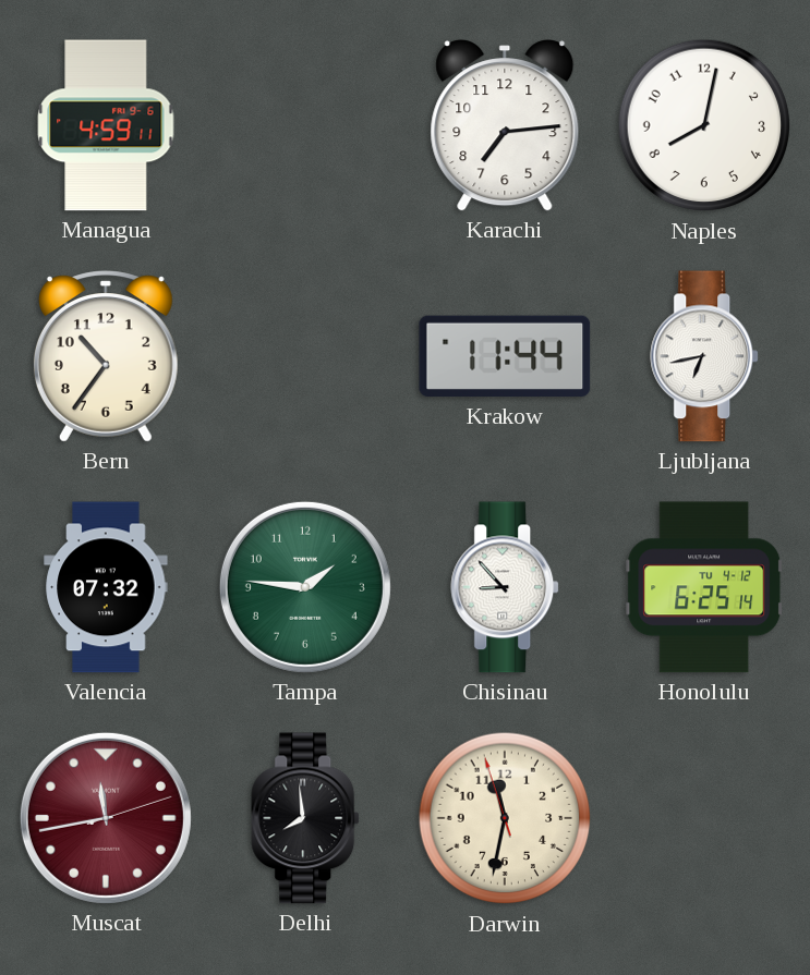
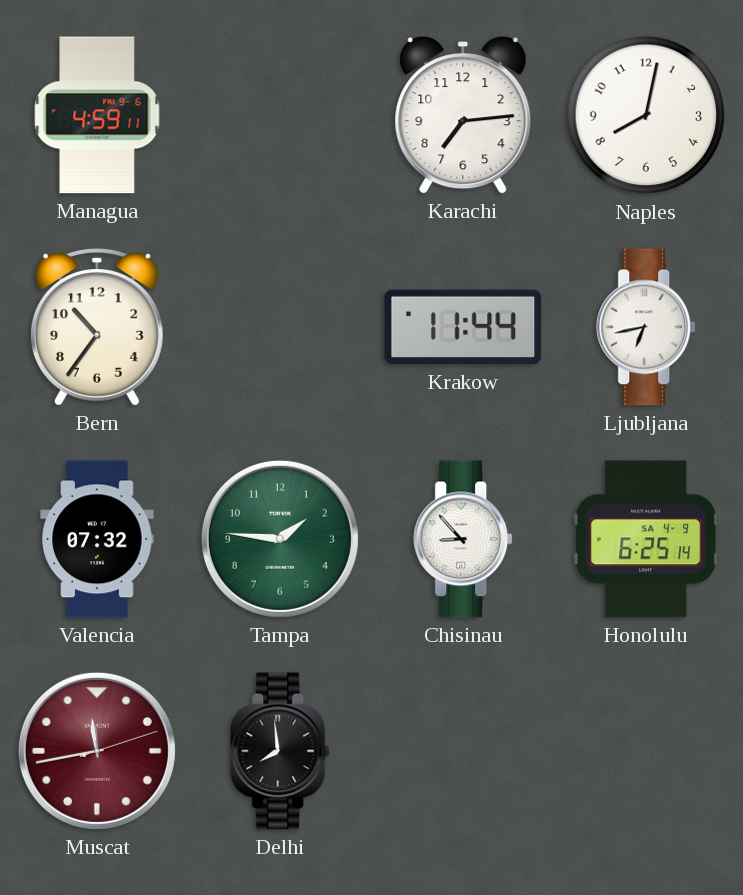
Honolulu date: TU 4-12 -> SA 4-9 (646, 539)
Darwin: 11:31 -> none (505, 818)
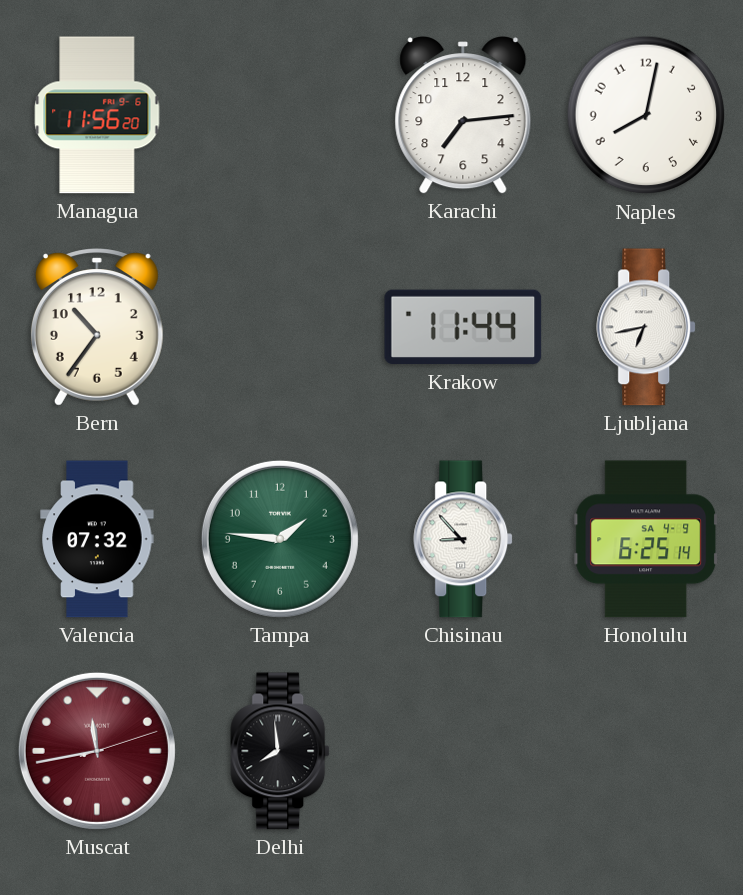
Managua: 4:59 -> 11:56 (97, 115)
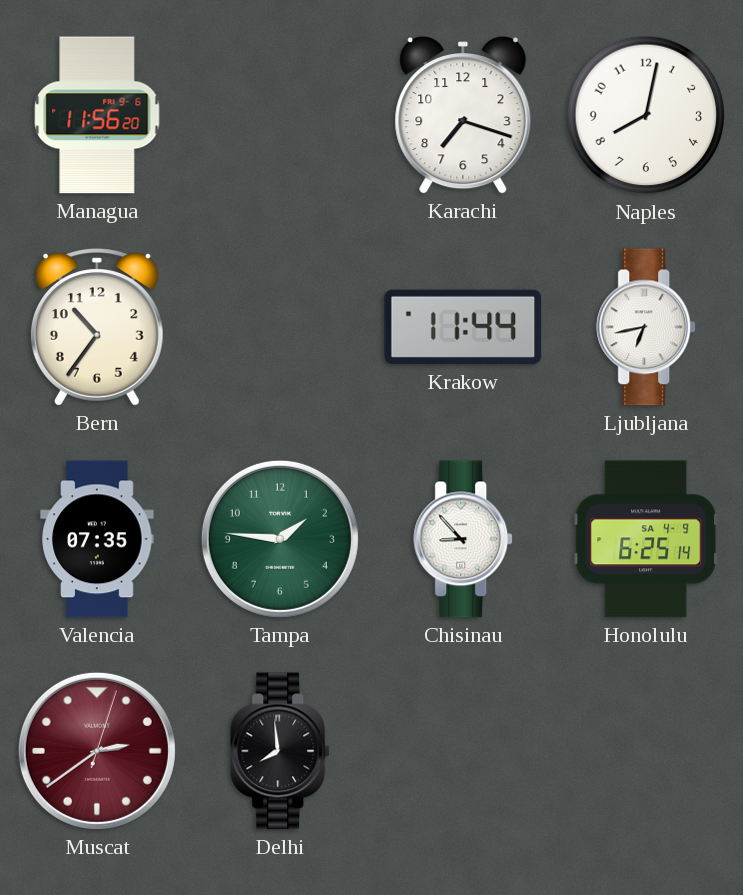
Karachi: 7:14 -> 7:18 (463, 115)
Valencia: 07:32 -> 07:35 (97, 539)
Muscat: 11:43 -> 2:39 (97, 751)
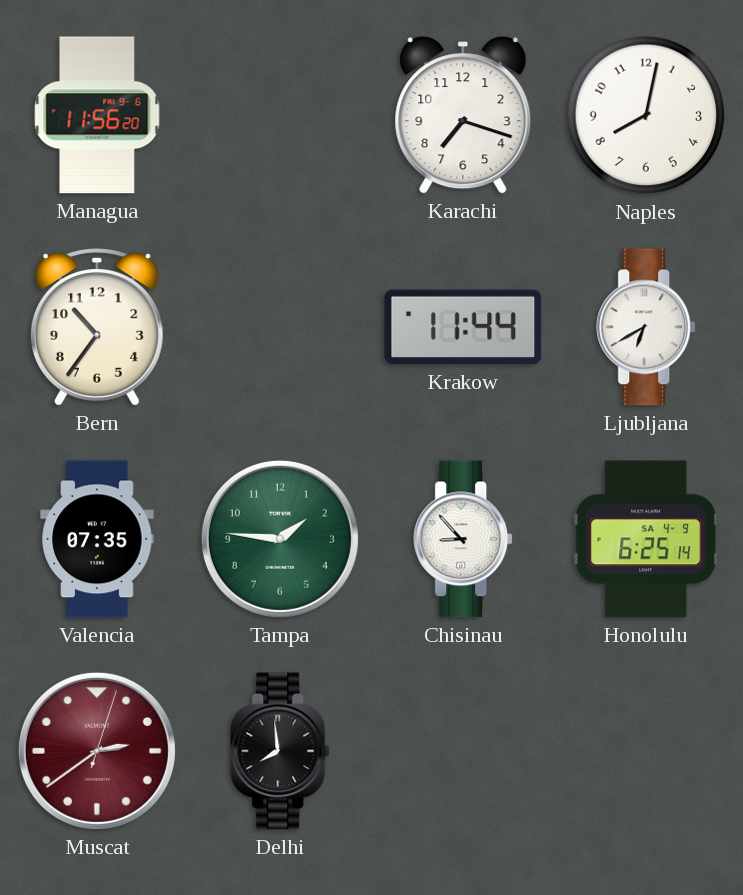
Ljubljana: 6:43 -> 6:40 (647, 327)
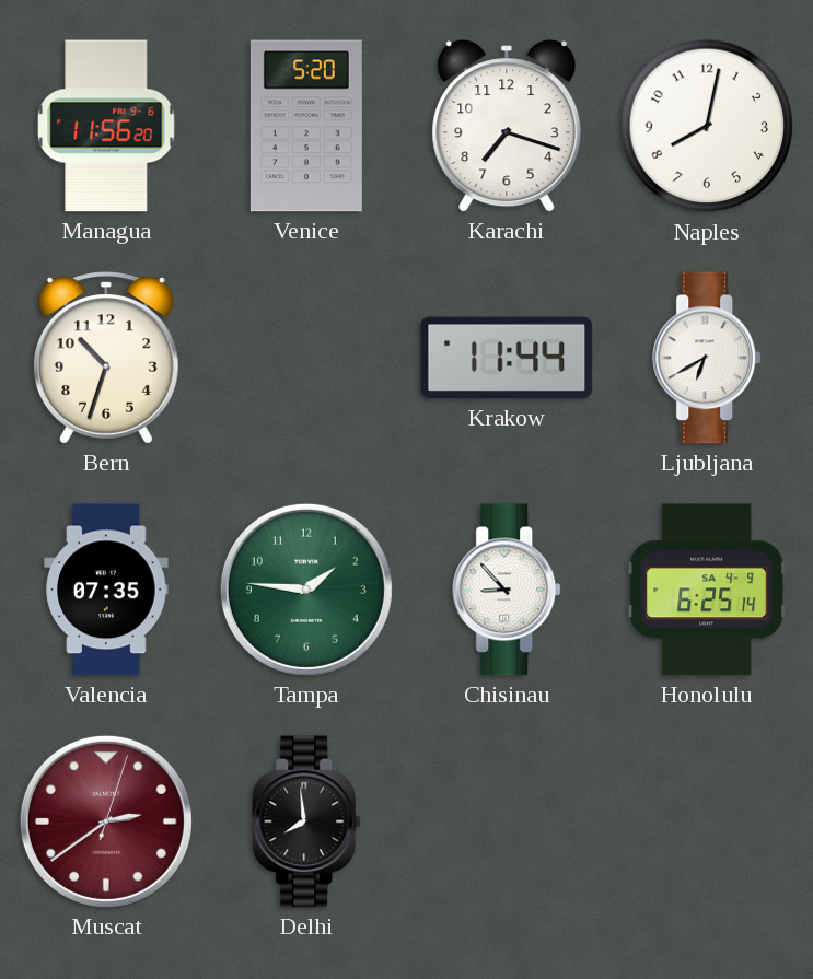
Venice: none -> 5:20 (306, 126)
Bern: 10:36 -> 10:33 (106, 358)
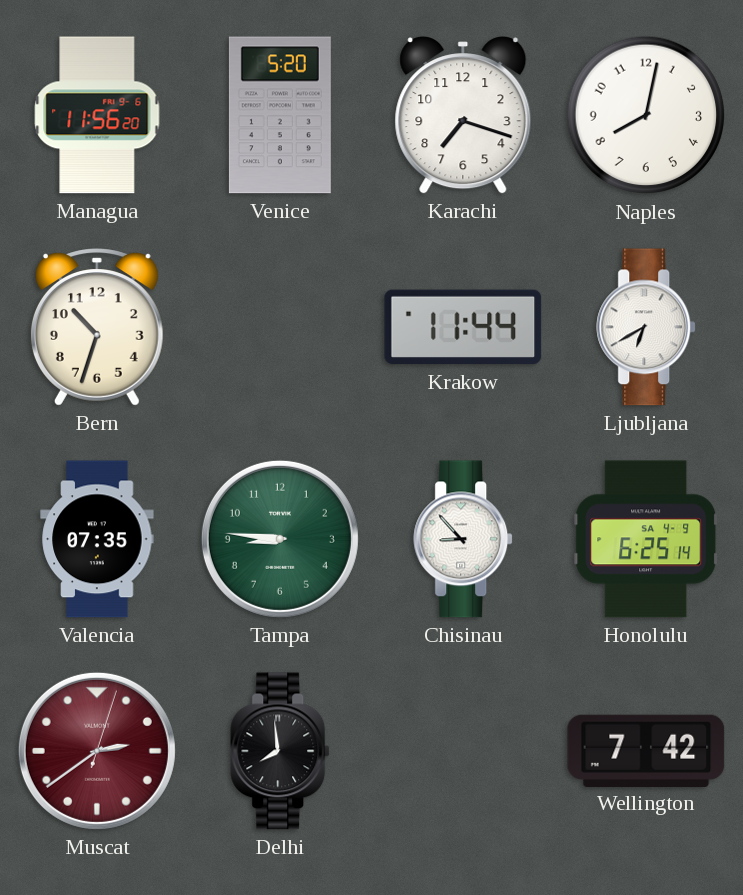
Tampa: 1:46 -> 8:46 (280, 539)
Wellington: none -> 7:42 (646, 750)
